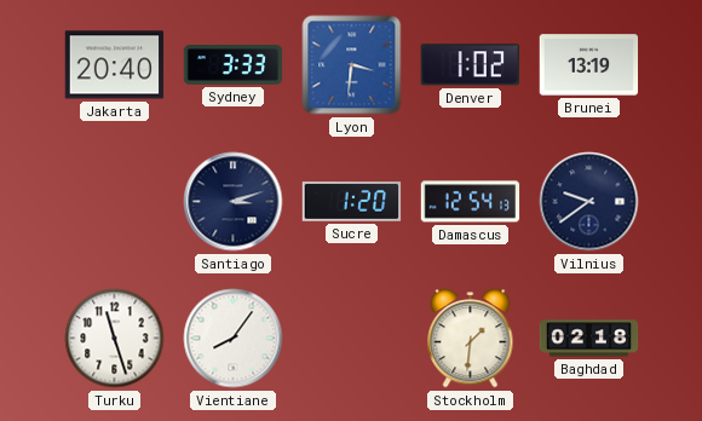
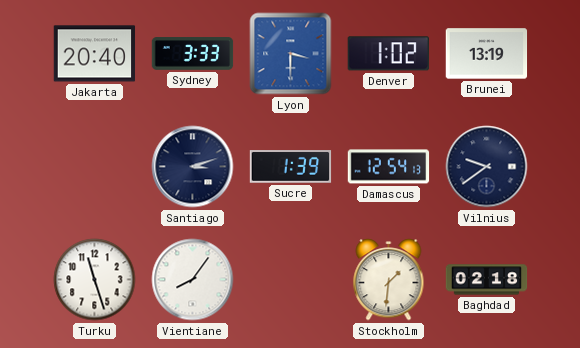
Lyon: 3:31 -> 3:30 (291, 54)
Sucre: 1:20 -> 1:39 (291, 167)
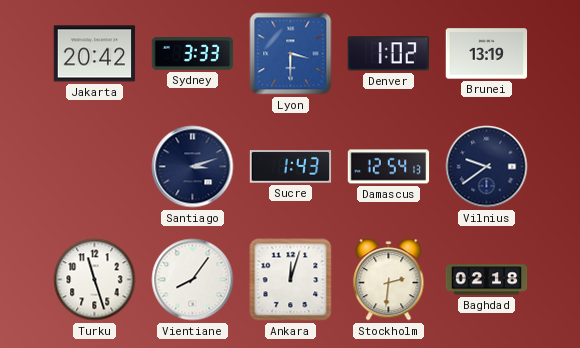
Jakarta: 20:40 -> 20:42 (95, 54)
Sucre: 1:39 -> 1:43 (291, 167)
Ankara: none -> 12:03 (291, 280)
Stockholm: 1:31 -> 2:31 (389, 280)
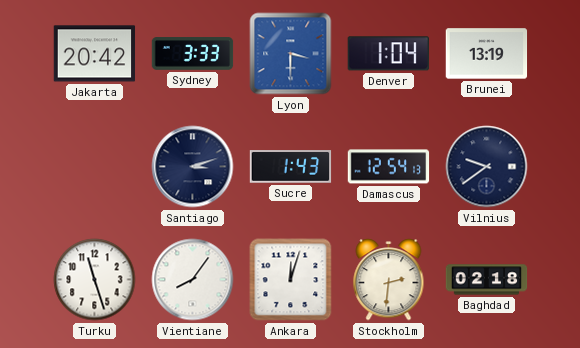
Denver: 1:02 -> 1:04 (388, 54)
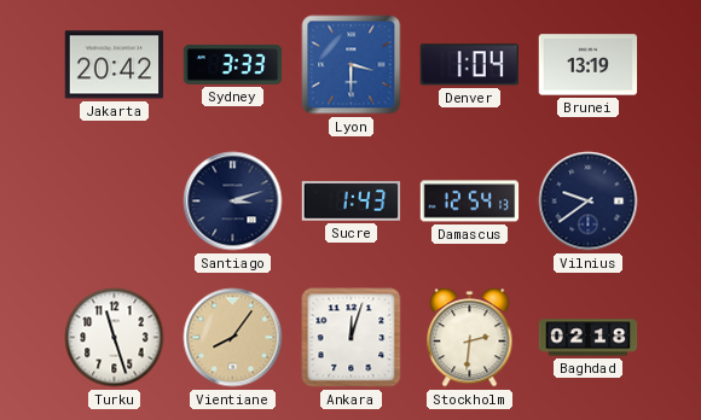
Vientiane dial: white -> champagne (233, 338)
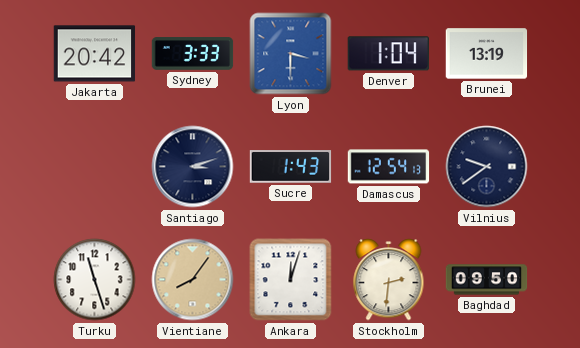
Baghdad: 02:18 -> 09:50 (487, 280)
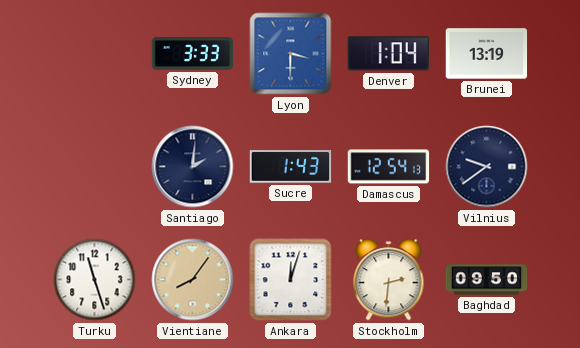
Jakarta: 20:42 -> none (95, 54)
Santiago: 3:12 -> 2:01 (193, 167)
